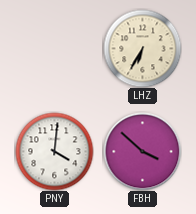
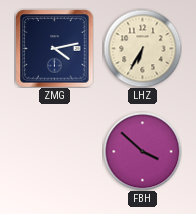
ZMG: none -> 4:13 (54, 48)
PNY: 4:01 -> none (54, 151)
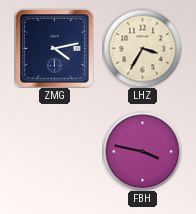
LHZ: 6:35 -> 3:35 (142, 48)
FBH: 3:52 -> 3:47 (142, 151)
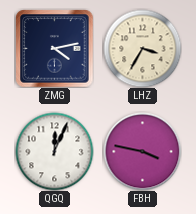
QGQ: none -> 12:04 (54, 151)
